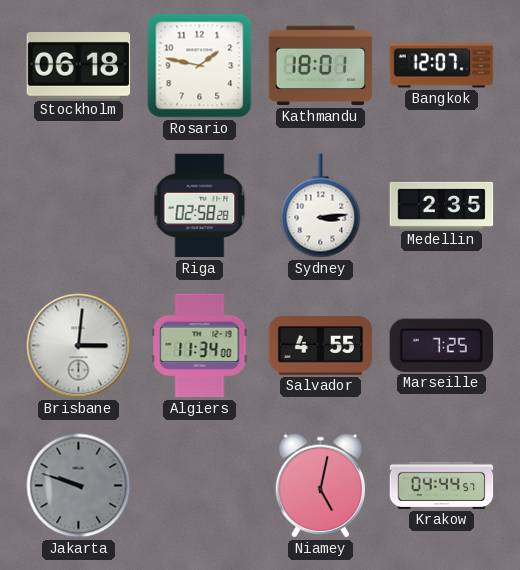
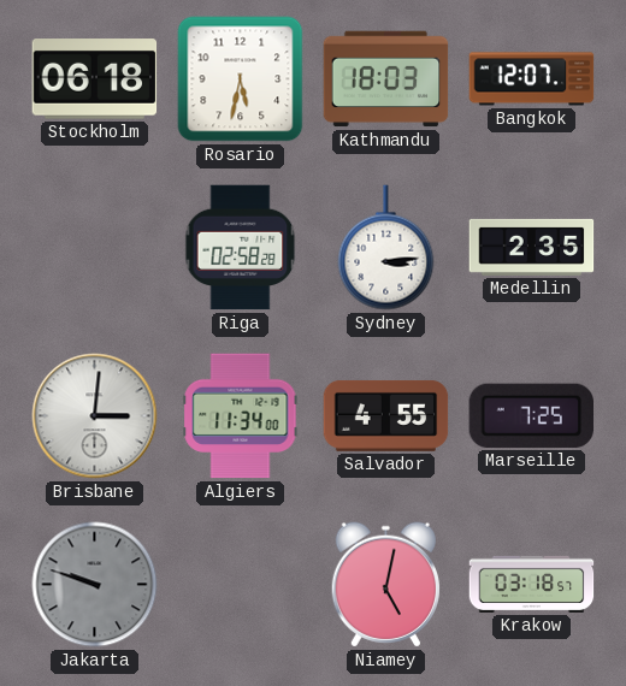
Rosario: 1:47 -> 5:32 (241, 79)
Kathmandu: 18:01 -> 18:03 (386, 79)
Krakow: 04:44 -> 03:18 (532, 584)
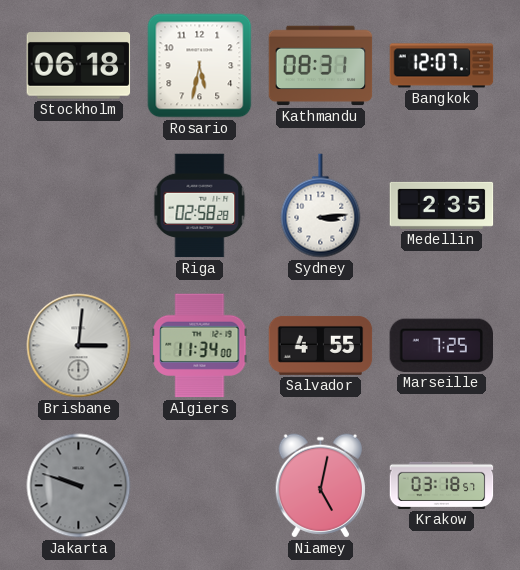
Kathmandu: 18:03 -> 08:31 (321, 66)
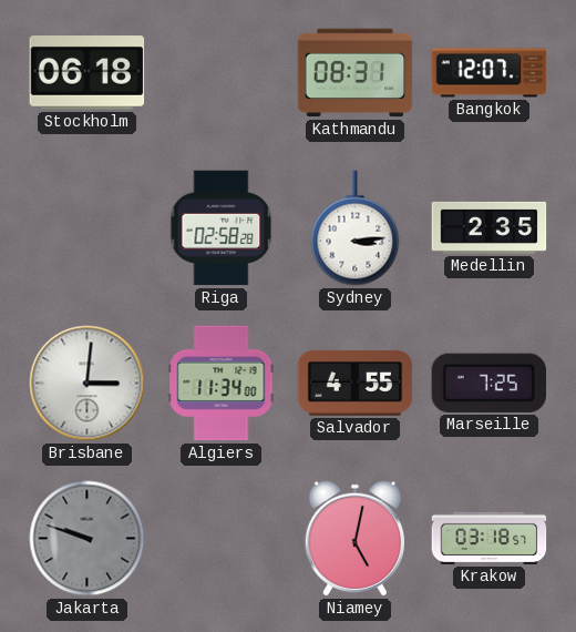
Rosario: 5:32 -> none (200, 66)
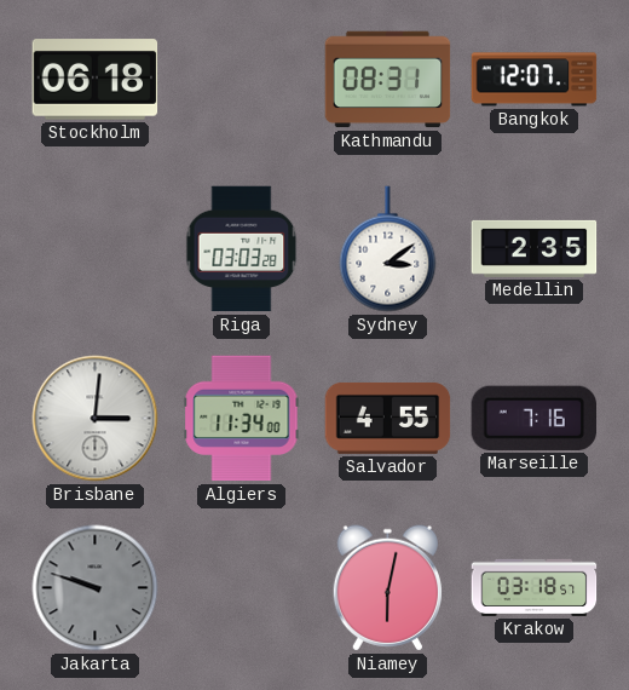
Riga: 02:58 -> 03:03 (242, 249)
Sydney: 3:14 -> 3:09 (388, 249)
Marseille: 7:25 -> 7:16 (533, 418)
Niamey: 5:02 -> 6:02 (387, 588)
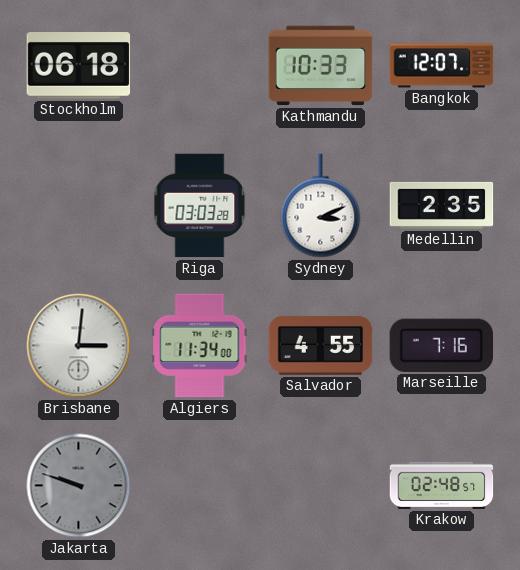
Kathmandu: 08:31 -> 10:33 (321, 66)
Sydney: 3:09 -> 3:11 (321, 206)
Niamey: 6:02 -> none (387, 588)
Krakow: 03:18 -> 02:48 (442, 485)
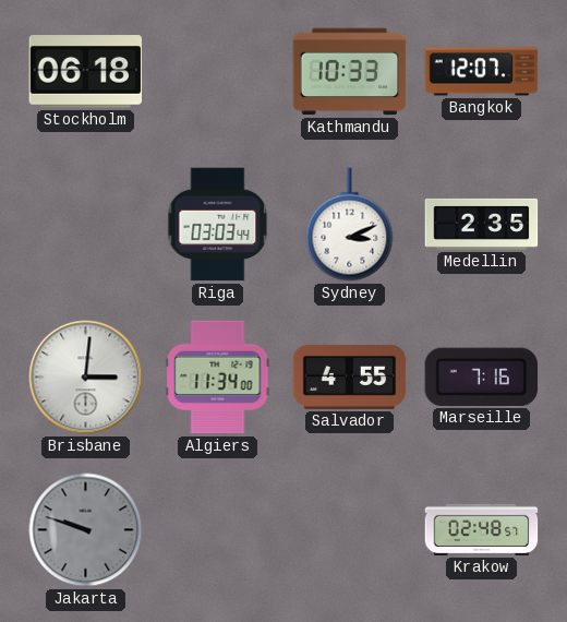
Riga: 03:03:28 -> 03:03:44 (218, 225)
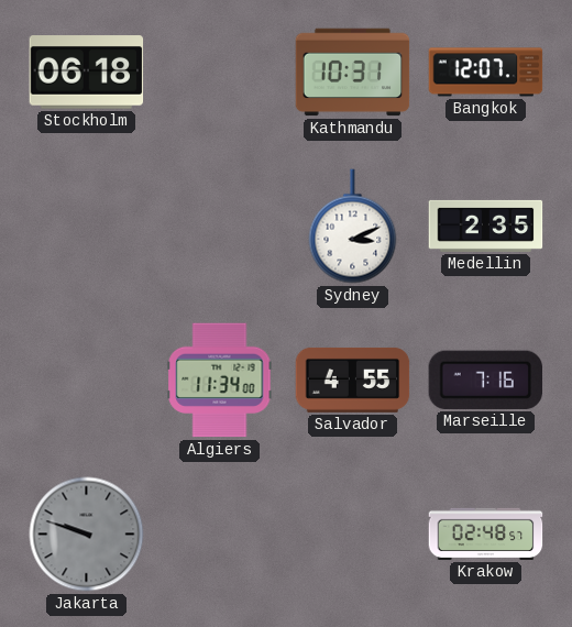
Kathmandu: 10:33 -> 10:31 (353, 73)
Riga: 03:03 -> none (218, 225)
Brisbane: 3:01 -> none (86, 378)
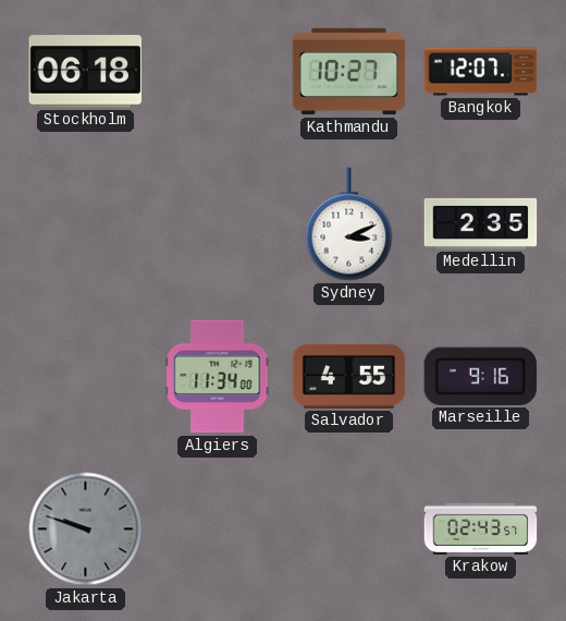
Kathmandu: 10:31 -> 10:27 (349, 72)
Marseille: 7:16 -> 9:16 (480, 376)
Krakow: 02:48 -> 02:43 (481, 528)
